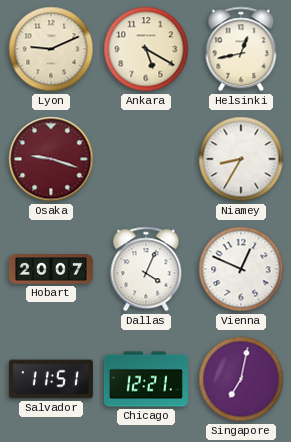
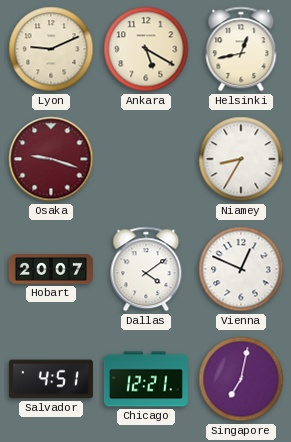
Dallas: 4:04 -> 4:09 (146, 269)
Salvador: 11:51 -> 4:51 (51, 379)
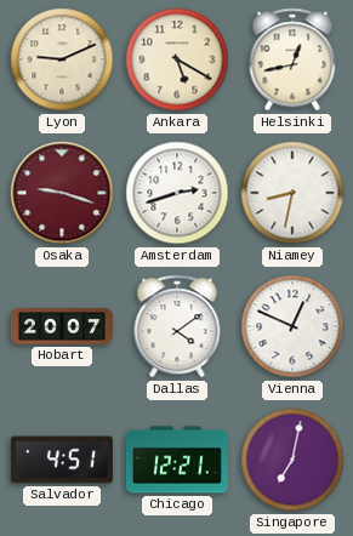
Amsterdam: none -> 2:42 (177, 193)
Niamey: 8:35 -> 8:32 (292, 193)
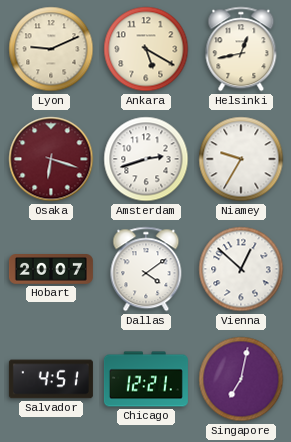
Osaka: 9:18 -> 6:18 (51, 159)
Niamey: 8:32 -> 9:35 (241, 159)
Vienna: 12:49 -> 12:52 (241, 269)
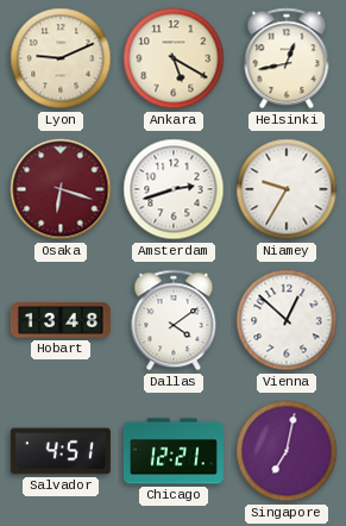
Hobart: 20:07 -> 13:48 (61, 321)
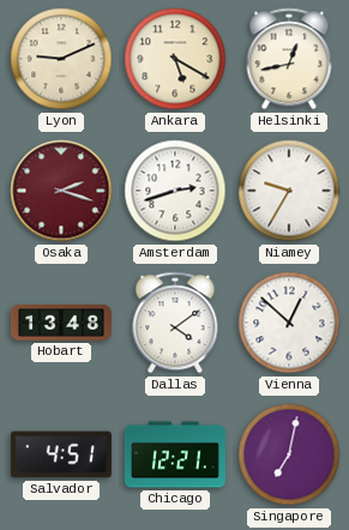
Osaka: 6:18 -> 2:18 (61, 191)
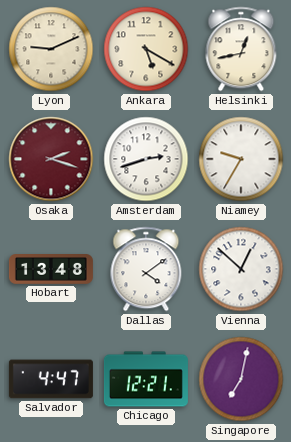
Salvador: 4:51 -> 4:47 (51, 379)
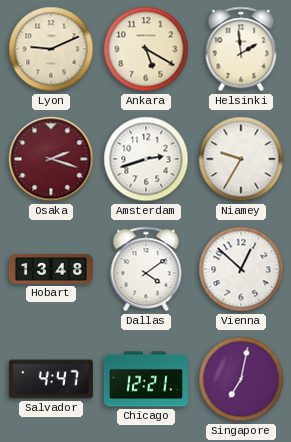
Helsinki: 12:43 -> 1:59 (241, 49)
